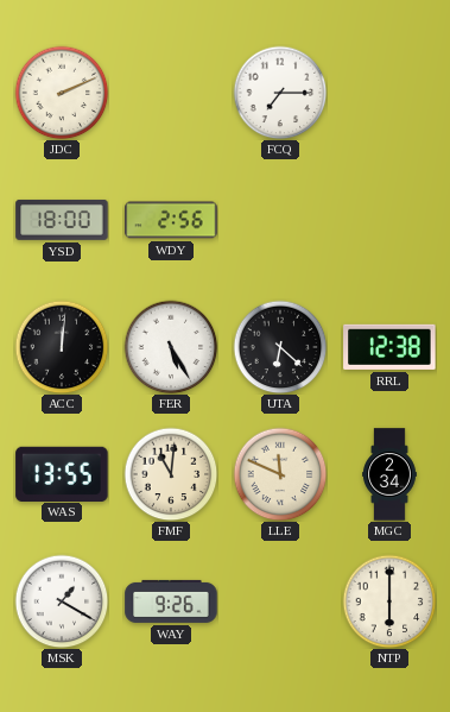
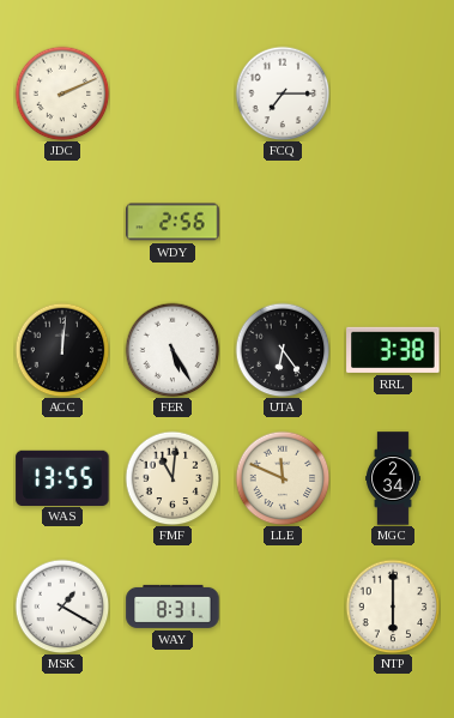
YSD: 18:00 -> none (62, 220)
UTA: 6:22 -> 6:24 (283, 350)
RRL: 12:38 -> 3:38 (393, 350)
WAY: 9:26 -> 8:31 (172, 607)
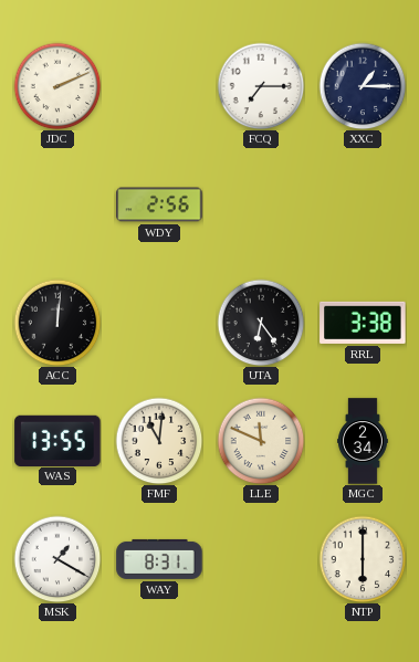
XXC: none -> 1:15 (363, 86)
FER: 5:25 -> none (172, 350)
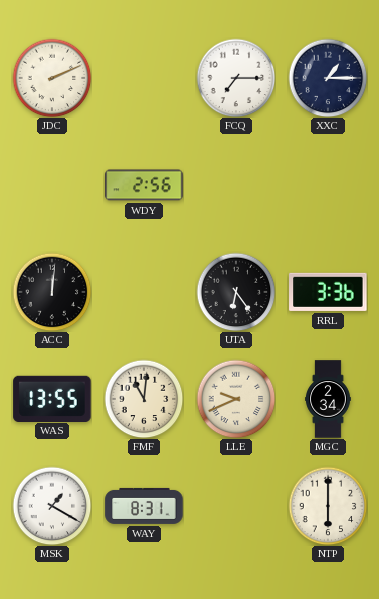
RRL: 3:38 -> 3:36 (328, 292)
LLE: 11:49 -> 9:41 (236, 399)
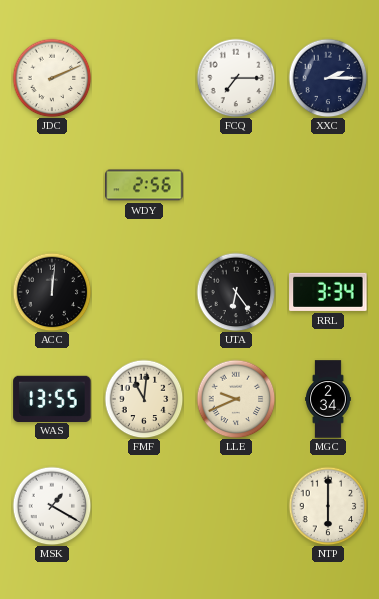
XXC: 1:15 -> 2:15 (328, 78)
RRL: 3:36 -> 3:34 (328, 292)
WAY: 8:31 -> none (144, 506)
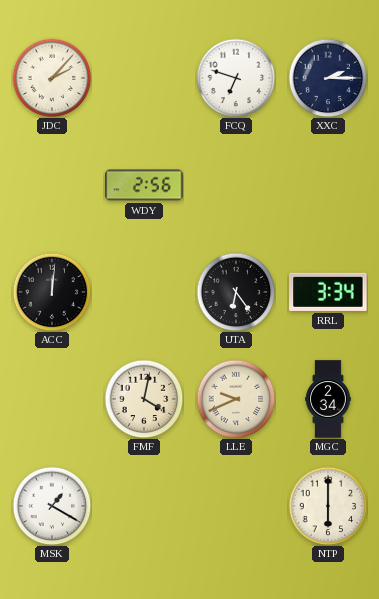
JDC: 2:11 -> 2:07 (52, 78)
FCQ: 7:15 -> 6:48 (236, 78)
WAS: 13:55 -> none (52, 398)
FMF: 11:01 -> 4:02 (144, 399)
